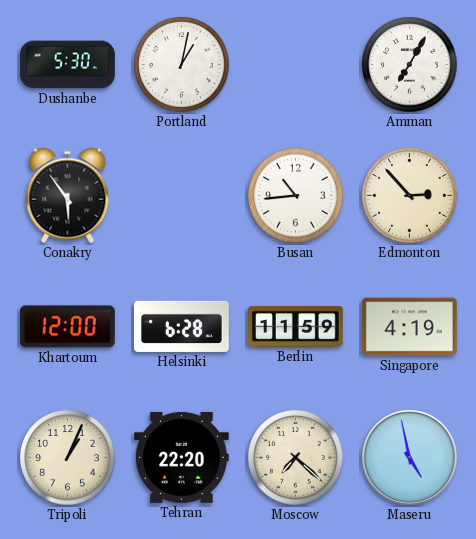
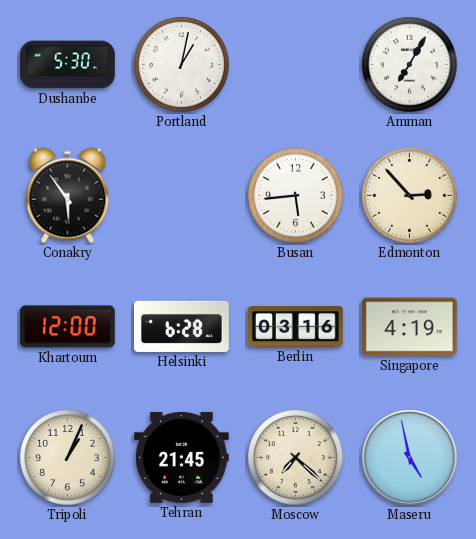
Busan: 10:44 -> 5:44 (296, 196)
Berlin: 11:59 -> 03:16 (296, 326)
Tehran: 22:20 -> 21:45 (181, 457)
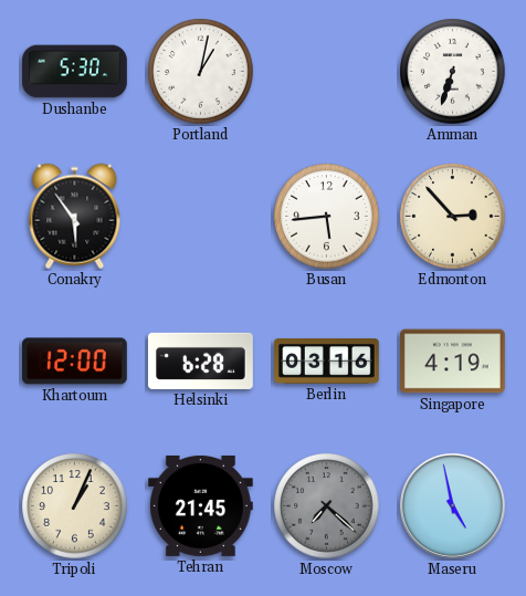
Amman: 7:05 -> 6:33 (453, 72)
Moscow dial: cream -> grey (327, 506)
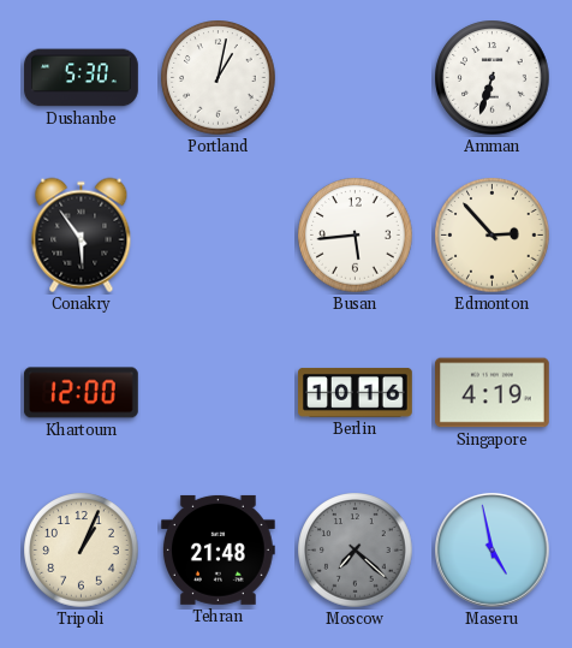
Helsinki: 6:28 -> none (201, 360)
Berlin: 03:16 -> 10:16 (356, 392)
Tehran: 21:45 -> 21:48 (218, 549)
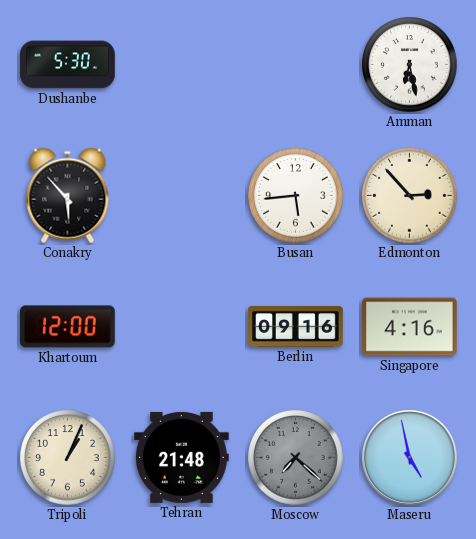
Portland: 1:02 -> none (219, 78)
Amman: 6:33 -> 6:28 (410, 65)
Conakry: 5:54 -> 5:53 (68, 196)
Berlin: 10:16 -> 09:16 (296, 326)
Singapore: 4:19 -> 4:16 (410, 327)
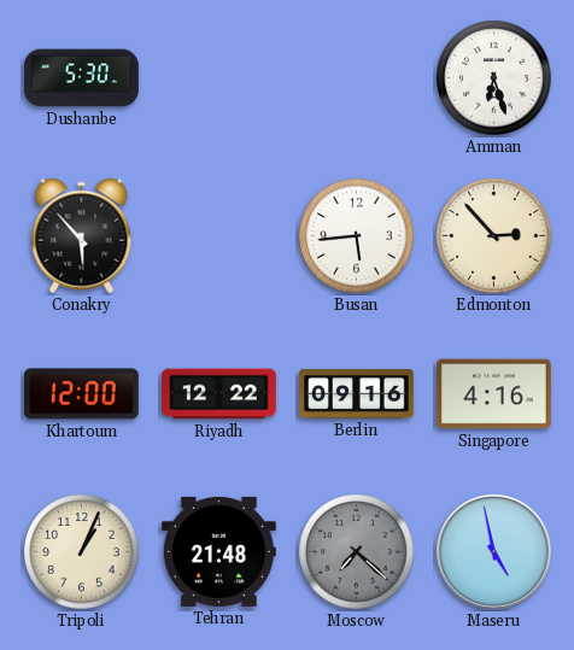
Amman: 6:28 -> 6:27 (494, 78)
Riyadh: none -> 12:22 (219, 394)
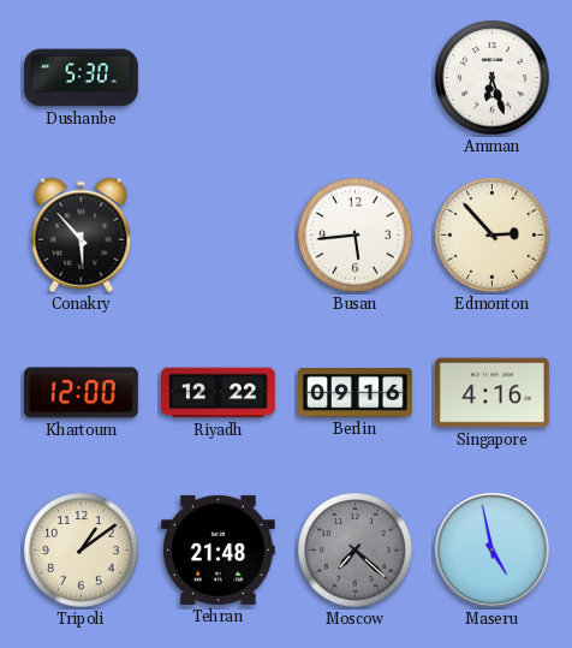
Tripoli: 1:04 -> 1:09 (82, 551)
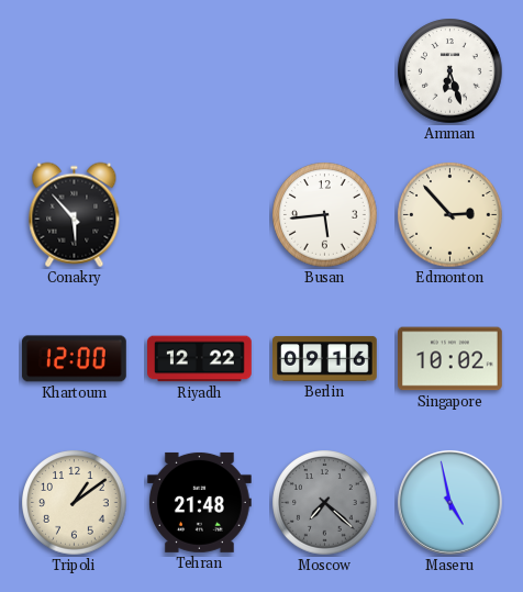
Dushanbe: 5:30 -> none (82, 78)
Singapore: 4:16 -> 10:02 (450, 359)
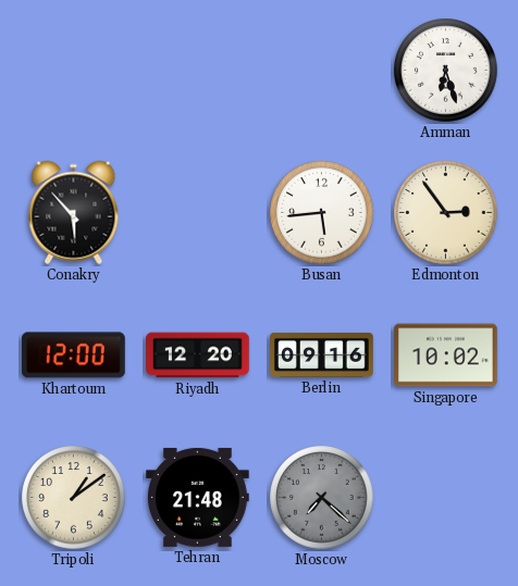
Edmonton: 2:53 -> 2:54 (446, 213)
Riyadh: 12:22 -> 12:20 (198, 356)
Maseru: 4:58 -> none (449, 502)
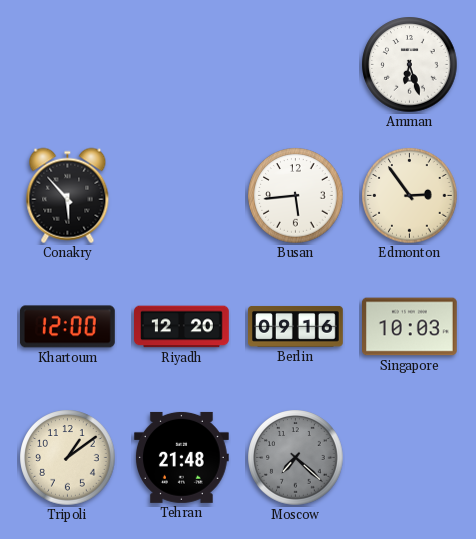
Singapore: 10:02 -> 10:03 (410, 327)
